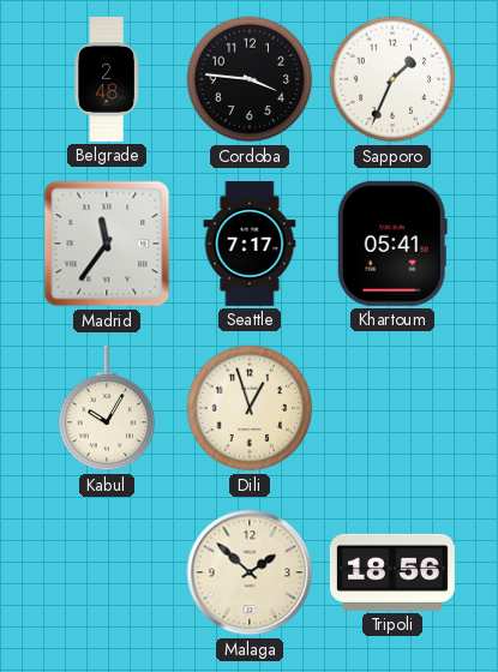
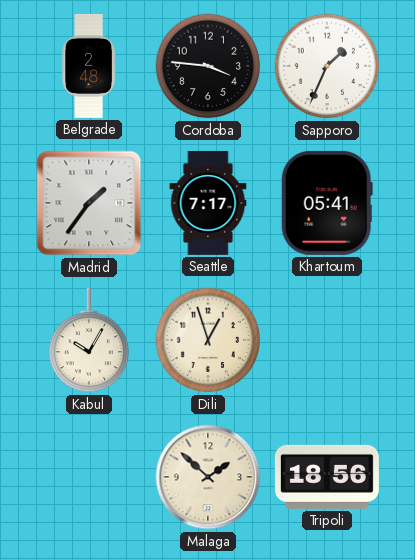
Madrid: 11:36 -> 1:36 (89, 203)
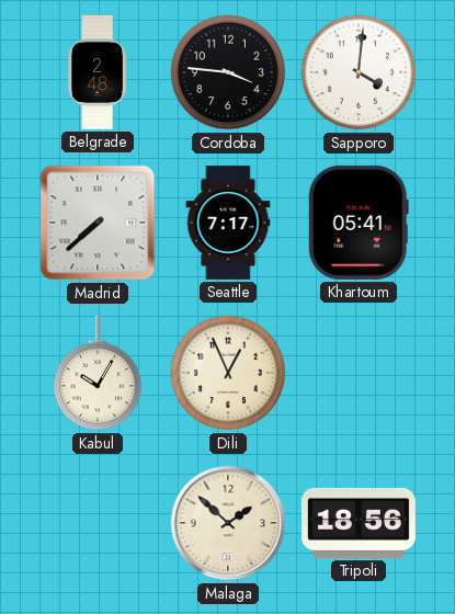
Sapporo: 1:34 -> 4:01 (359, 72)
Madrid: 1:36 -> 7:38 (98, 223)
Dili: 12:57 -> 12:56 (228, 373)
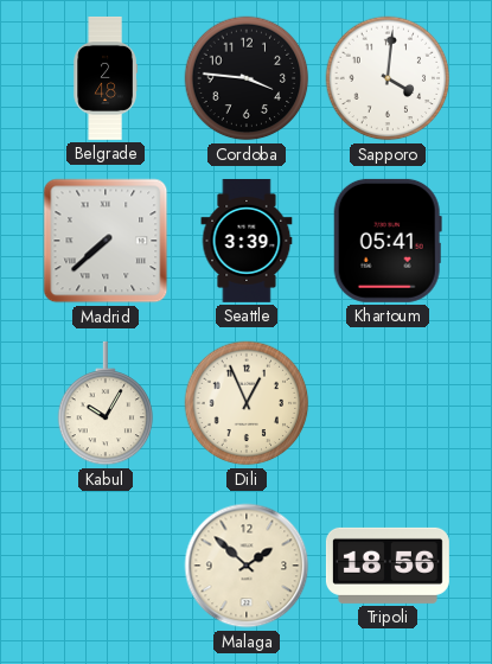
Seattle: 7:17 -> 3:39 (247, 241)
